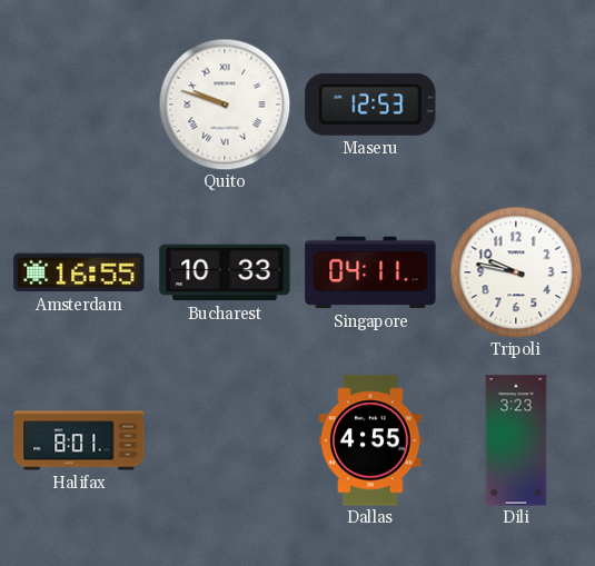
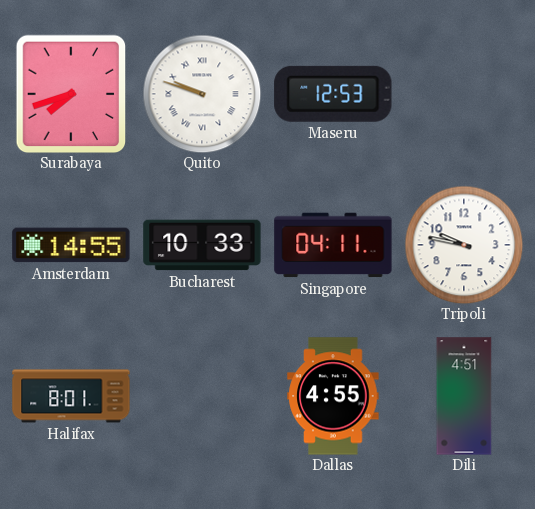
Surabaya: none -> 7:42 (71, 94)
Amsterdam: 16:55 -> 14:55 (71, 245)
Dili: 3:23 -> 4:51 (464, 396)
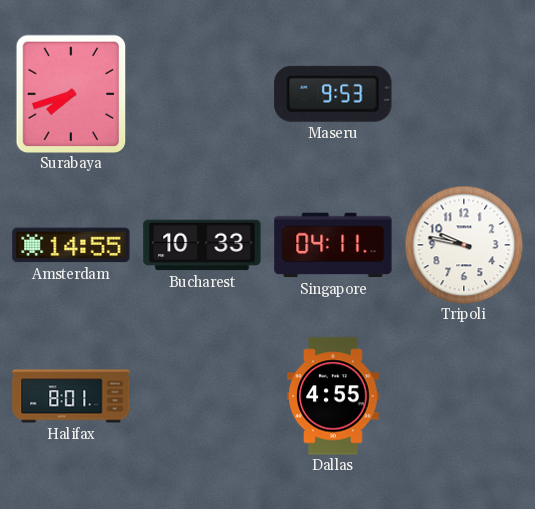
Quito: 9:48 -> none (202, 94)
Maseru: 12:53 -> 9:53 (333, 94)
Dili: 4:51 -> none (464, 396)
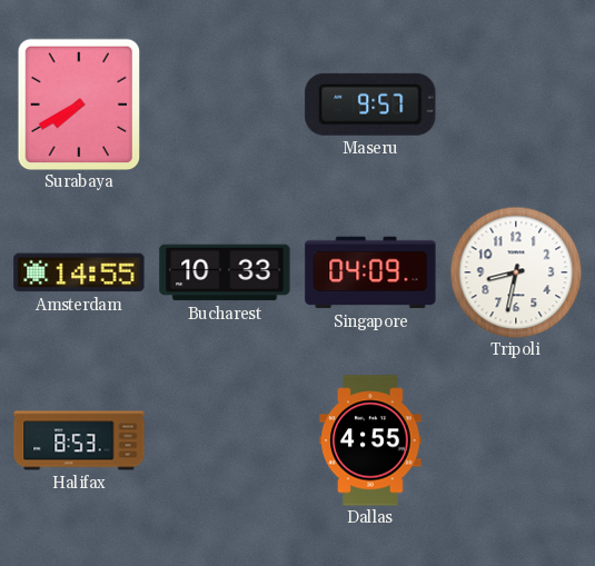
Surabaya: 7:42 -> 7:40 (79, 105)
Maseru: 9:53 -> 9:57 (370, 105)
Singapore: 04:11 -> 04:09 (370, 272)
Tripoli: 9:47 -> 8:32 (516, 272)
Halifax: 8:01 -> 8:53 (79, 440)
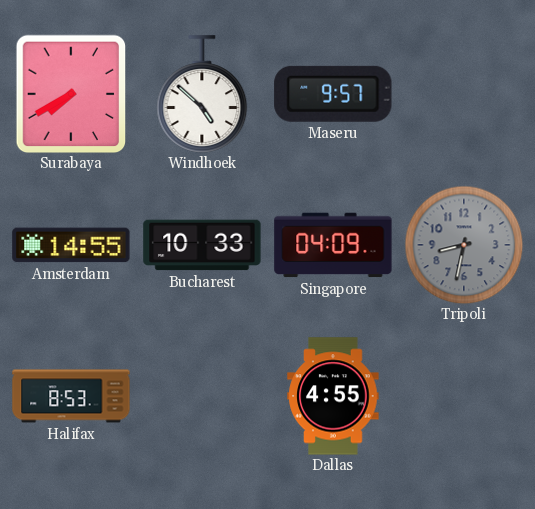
Windhoek: none -> 4:52 (202, 94)
Tripoli dial: white -> grey (464, 245)
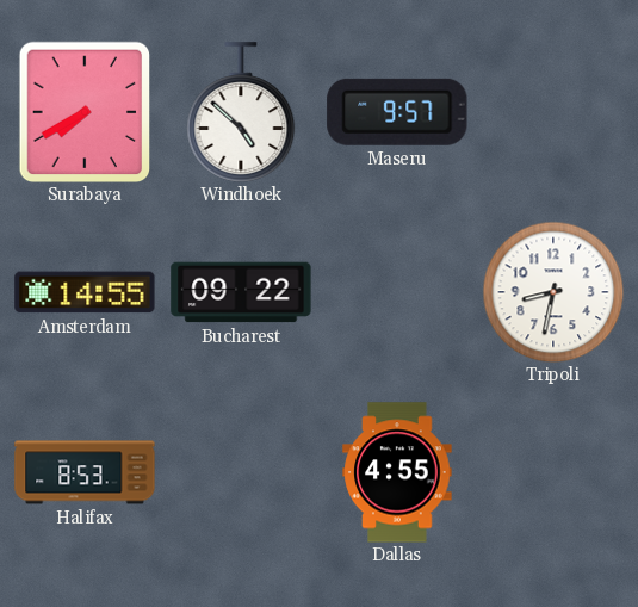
Bucharest: 10:33 -> 09:22 (241, 292)
Singapore: 04:09 -> none (333, 245)
Tripoli dial: grey -> white (553, 292)
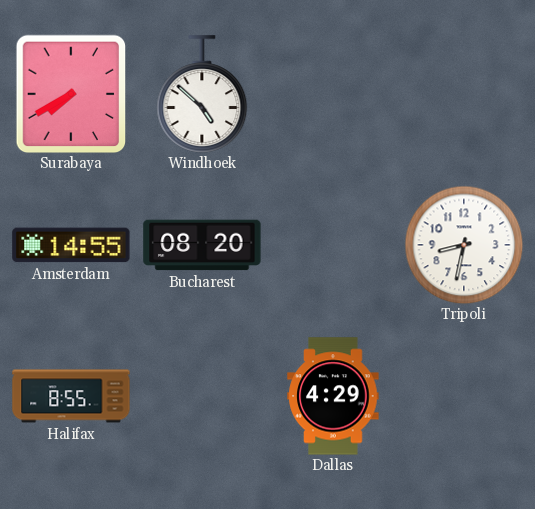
Maseru: 9:57 -> none (397, 112)
Bucharest: 09:22 -> 08:20 (202, 245)
Halifax: 8:53 -> 8:55 (71, 396)
Dallas: 4:55 -> 4:29 (333, 396)
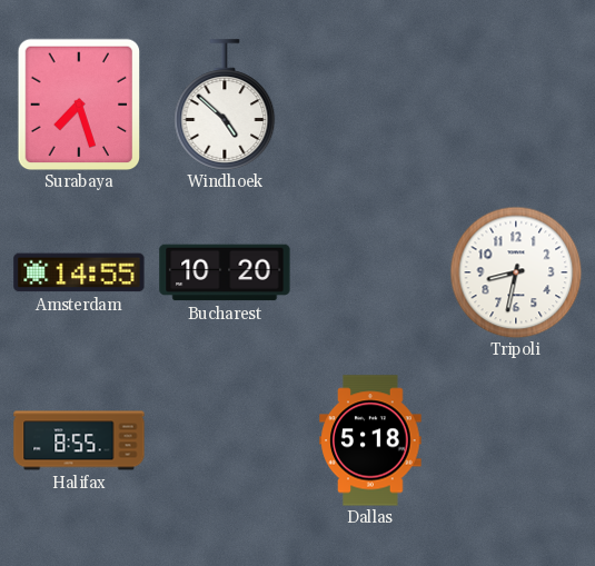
Surabaya: 7:40 -> 7:27 (79, 105)
Bucharest: 08:20 -> 10:20 (225, 272)
Dallas: 4:29 -> 5:18 (370, 440)
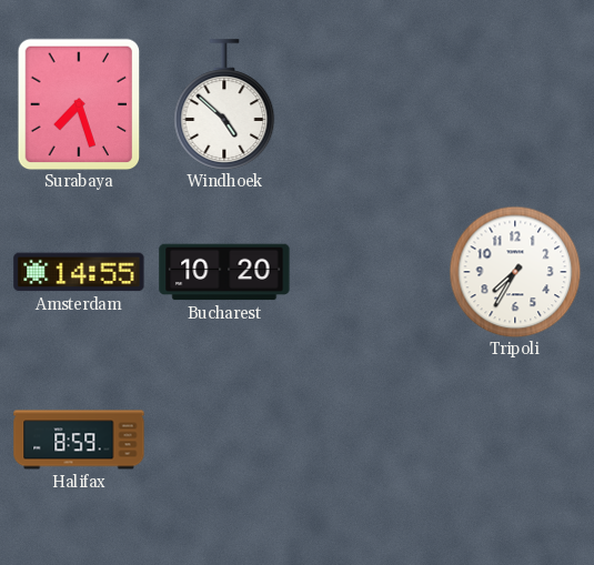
Tripoli: 8:32 -> 7:35 (515, 272)
Halifax: 8:55 -> 8:59 (79, 440)
Dallas: 5:18 -> none (370, 440)
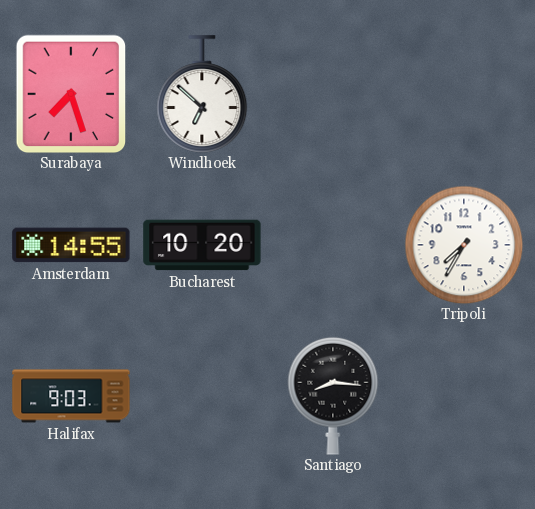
Windhoek: 4:52 -> 6:52 (202, 94)
Halifax: 8:59 -> 9:03 (71, 396)
Santiago: none -> 8:16 (333, 396)
